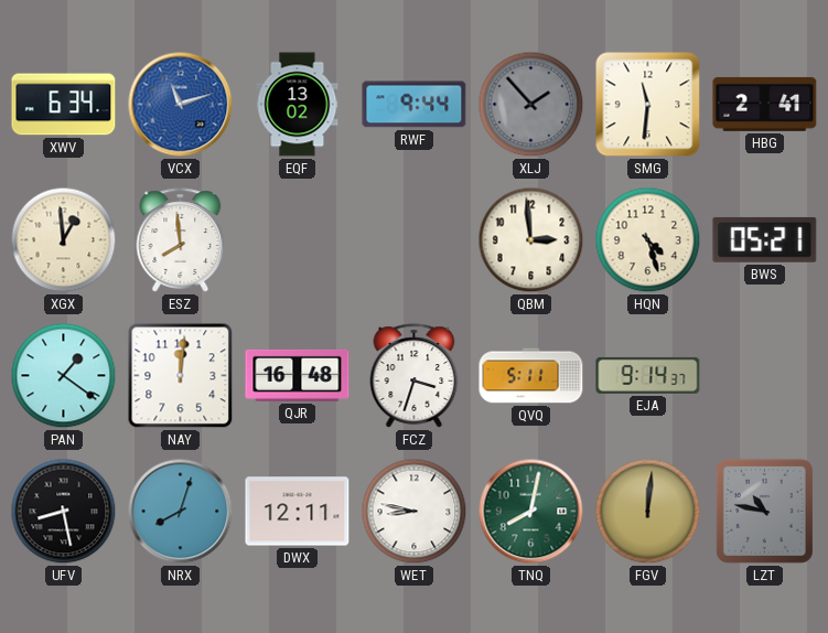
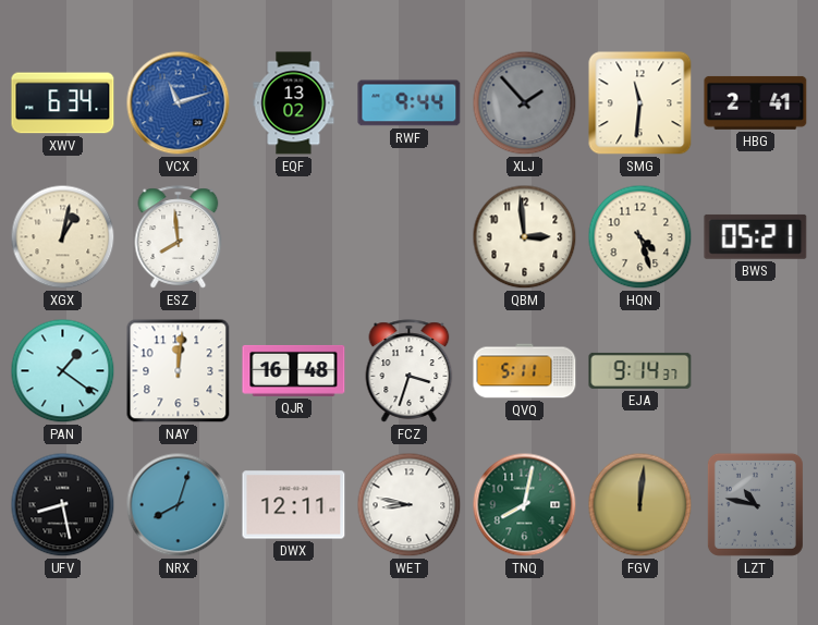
XGX: 12:59 -> 1:02 (63, 237)
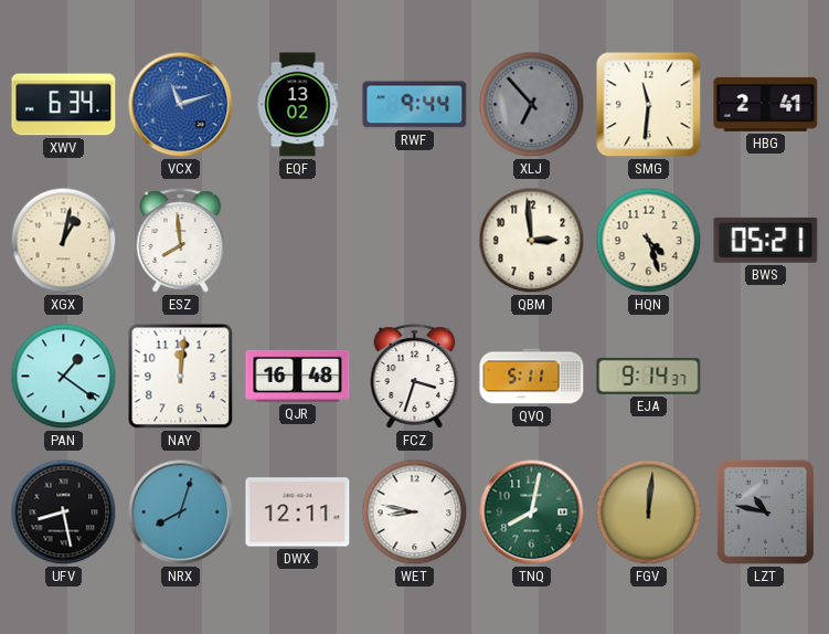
XLJ: 1:53 -> 6:53 (532, 105)
